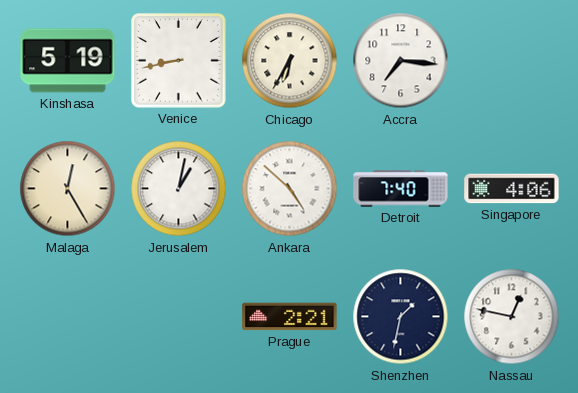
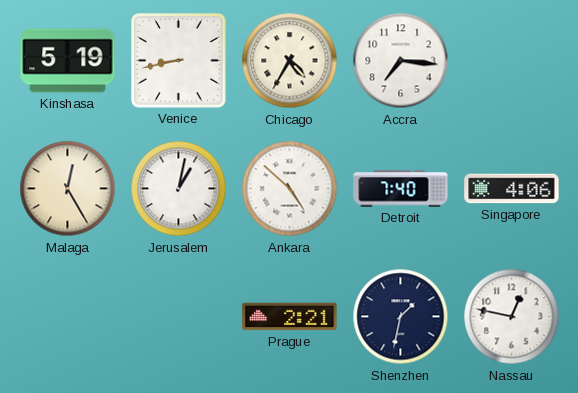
Chicago: 6:35 -> 4:35 (290, 61)
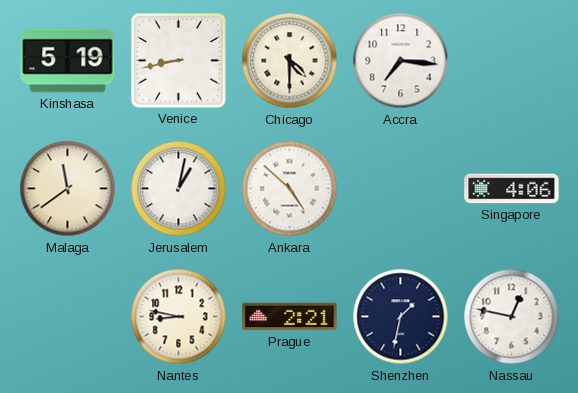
Chicago: 4:35 -> 4:30 (290, 61)
Malaga: 12:25 -> 11:39 (68, 189)
Detroit: 7:40 -> none (401, 189)
Nantes: none -> 8:47 (179, 317)
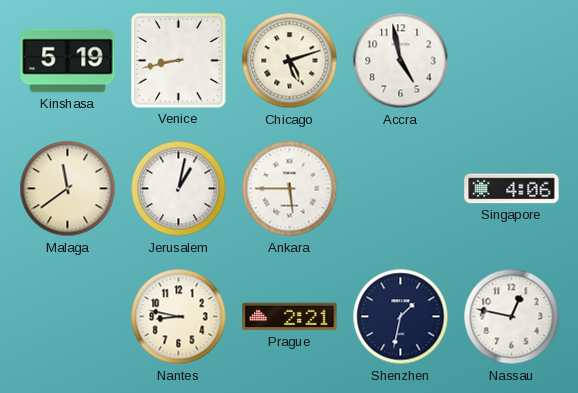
Chicago: 4:30 -> 5:12 (290, 61)
Accra: 7:16 -> 4:58 (401, 61)
Ankara: 4:52 -> 5:45 (290, 189)
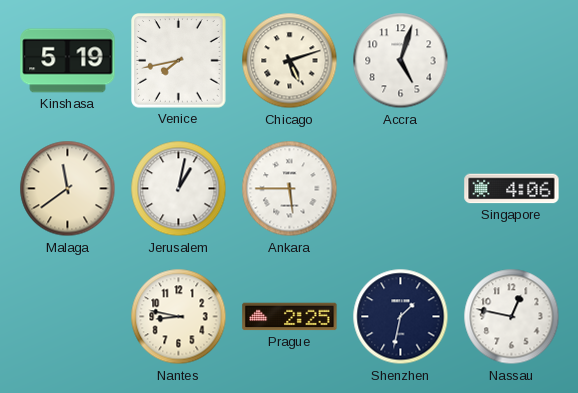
Venice: 8:43 -> 7:43 (179, 61)
Accra: 4:58 -> 5:03 (401, 61)
Prague: 2:21 -> 2:25 (290, 317)
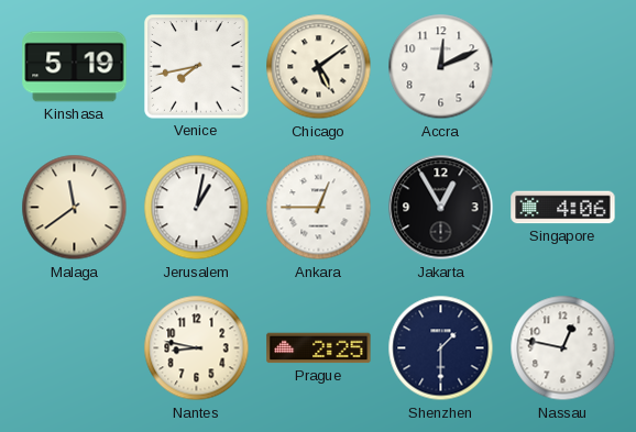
Chicago: 5:12 -> 5:09 (319, 67)
Accra: 5:03 -> 12:11 (441, 67)
Ankara: 5:45 -> 12:45 (319, 208)
Jakarta: none -> 12:55 (441, 208)
Shenzhen: 1:32 -> 1:30 (441, 348)
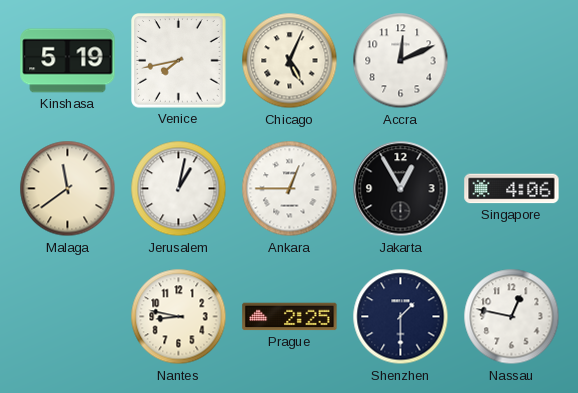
Chicago: 5:09 -> 5:04 (290, 61)
